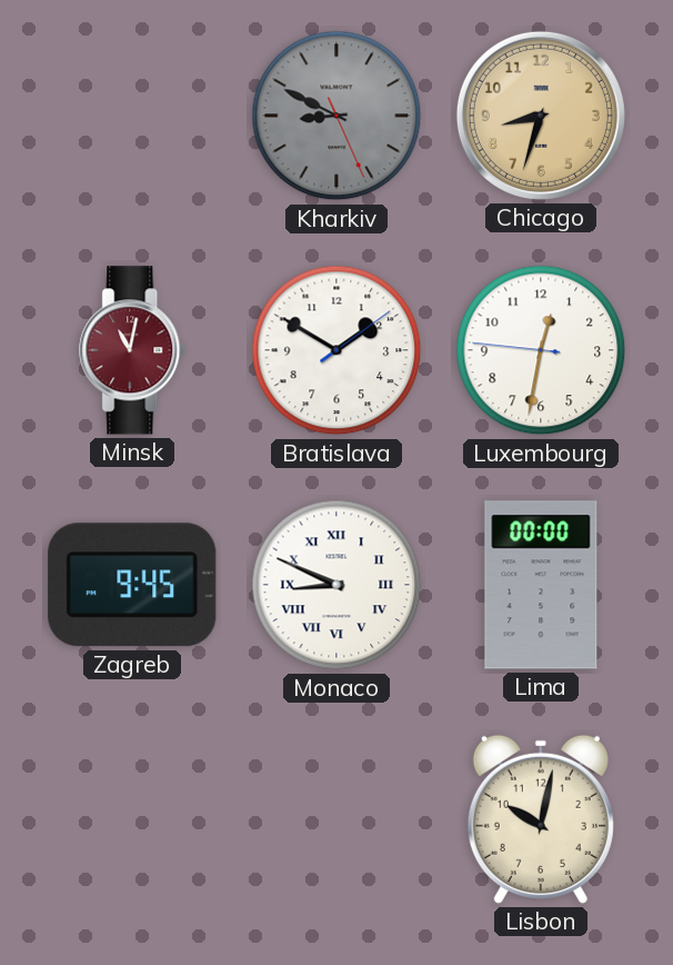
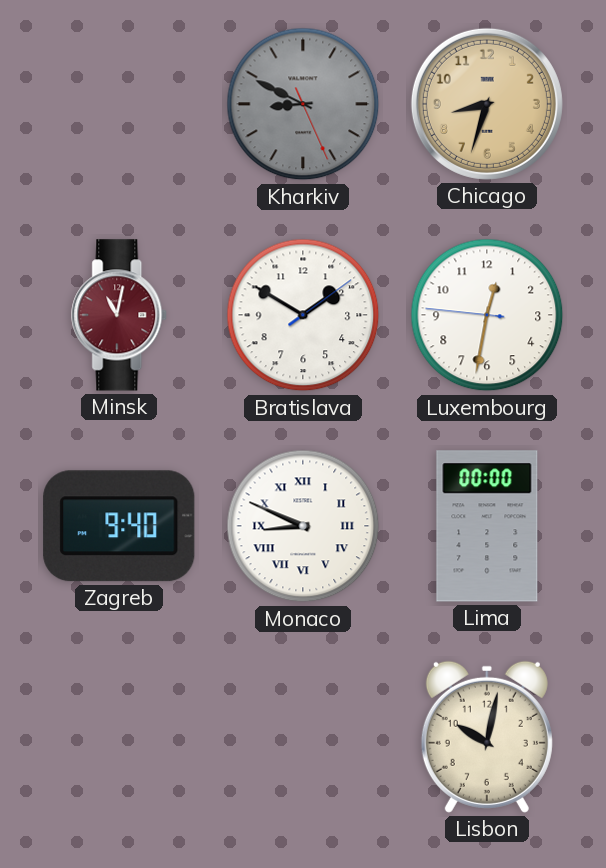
Zagreb: 9:45 -> 9:40 (119, 526)
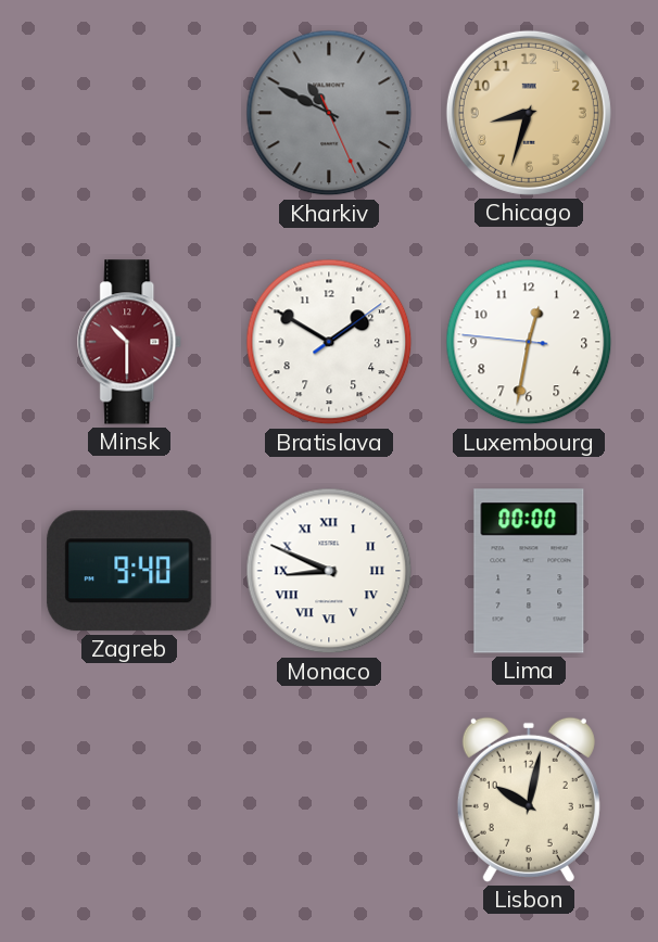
Kharkiv: 8:49 -> 10:49 (329, 113)
Minsk: 11:02 -> 10:30 (130, 342)
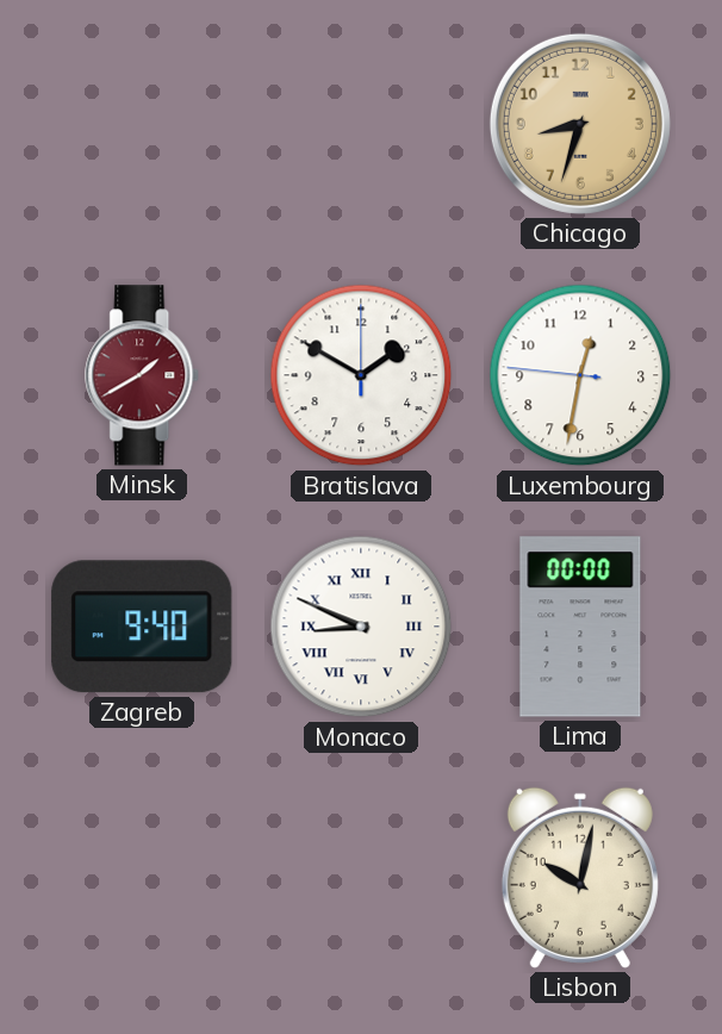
Kharkiv: 10:49 -> none (329, 113)
Minsk: 10:30 -> 1:40 (143, 375)
Bratislava: 1:50:09 -> 1:50:00 (361, 375)
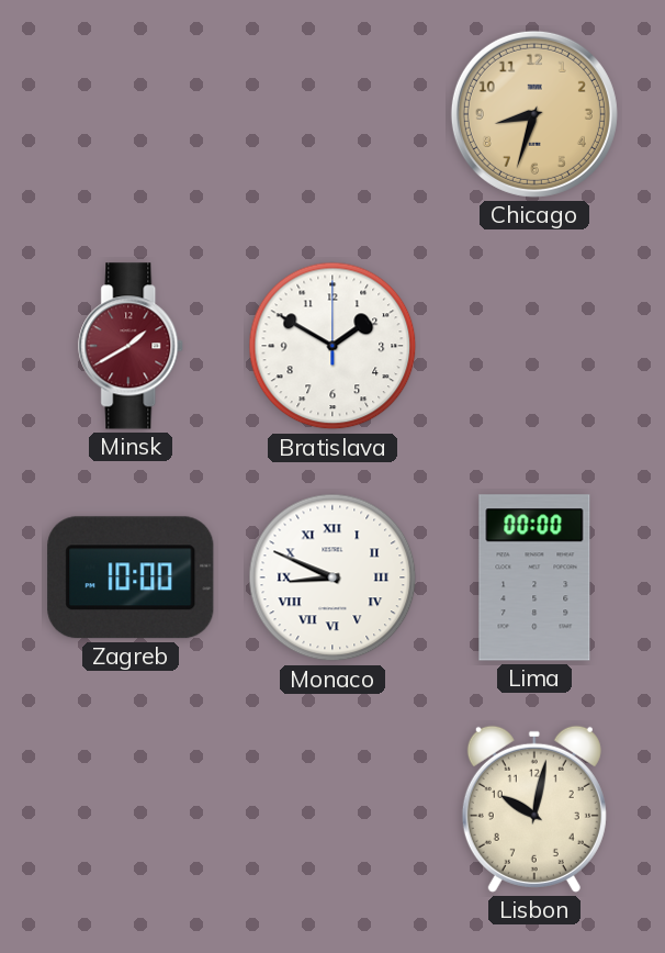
Luxembourg: 12:31 -> none (580, 375)
Zagreb: 9:40 -> 10:00 (131, 578)
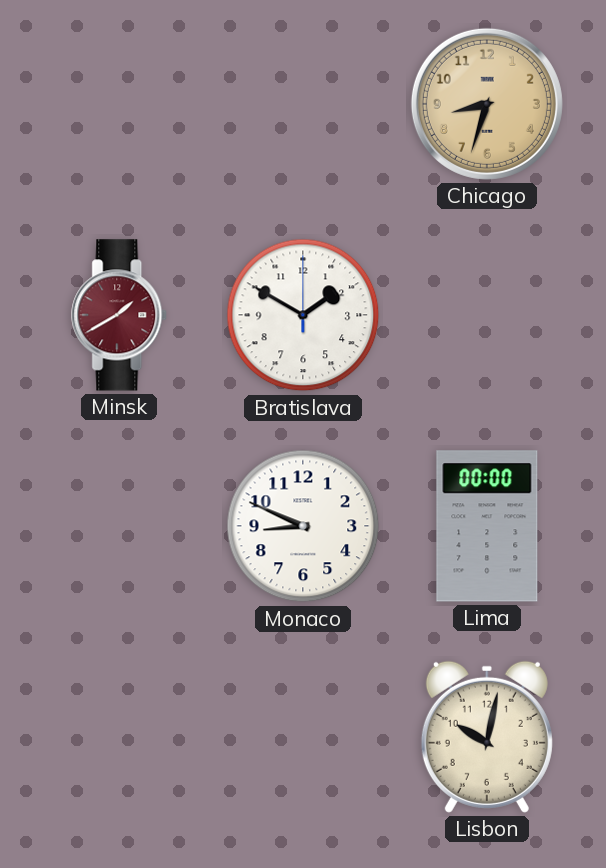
Zagreb: 10:00 -> none (131, 578)
Monaco numerals: Roman -> Arabic (303, 526)
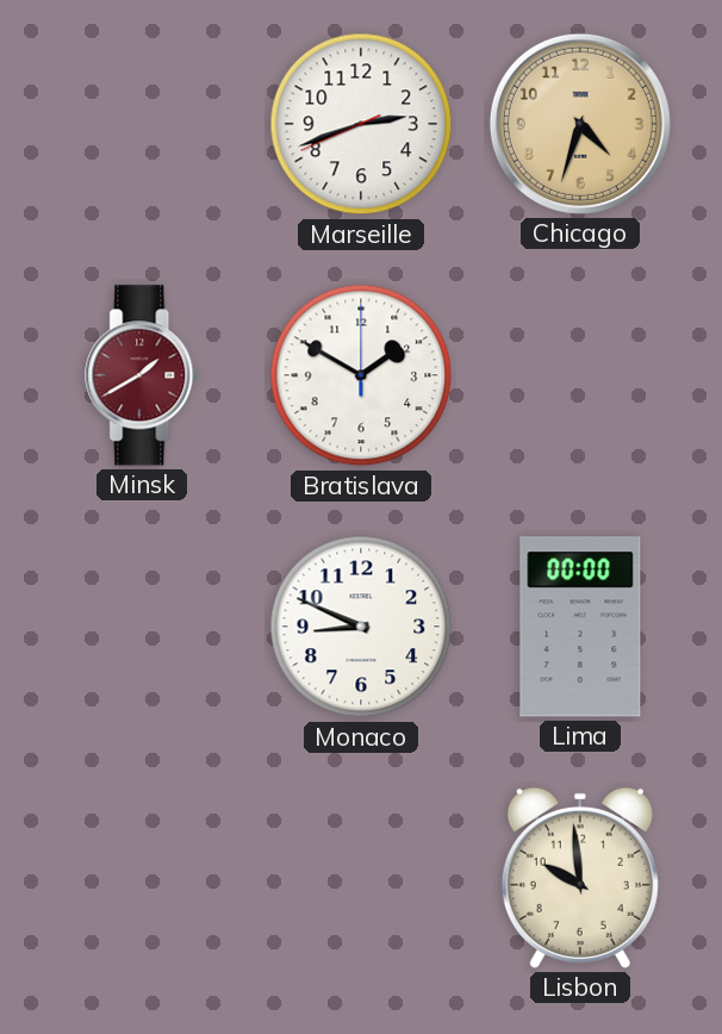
Marseille: none -> 2:41 (361, 124)
Chicago: 8:33 -> 4:33 (580, 124)
Lisbon: 10:02 -> 9:59 (580, 878)
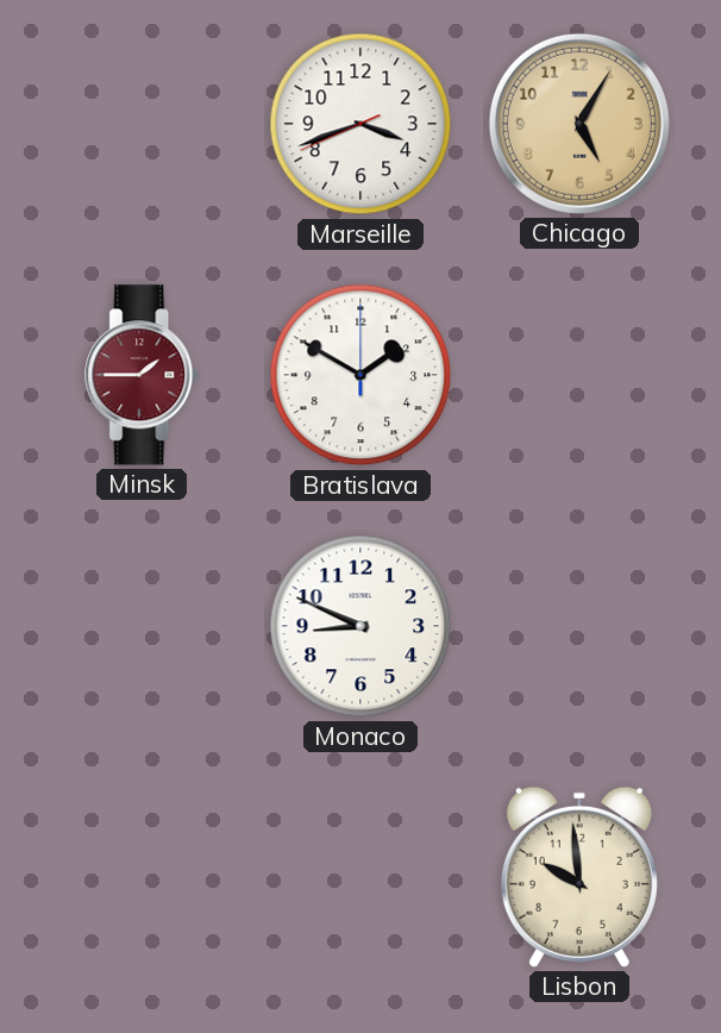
Marseille: 2:41 -> 3:41 (360, 124)
Chicago: 4:33 -> 5:05 (579, 124)
Minsk: 1:40 -> 1:45 (143, 375)
Lima: 00:00 -> none (580, 627)
